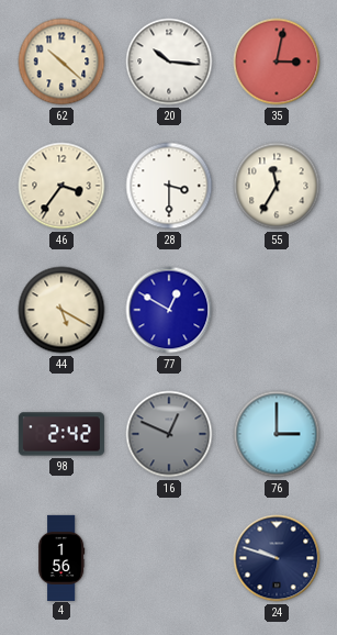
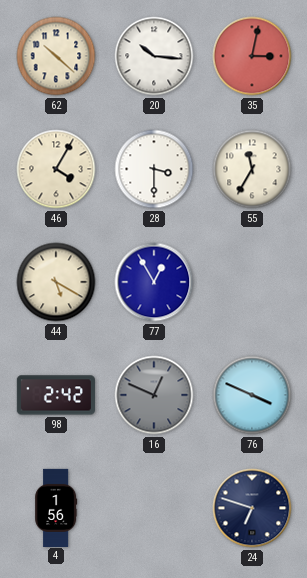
46: 3:36 -> 4:05 (56, 169)
77: 12:50 -> 12:55 (154, 282)
76: 3:00 -> 3:49 (252, 395)
24: 9:48 -> 6:48 (252, 508)
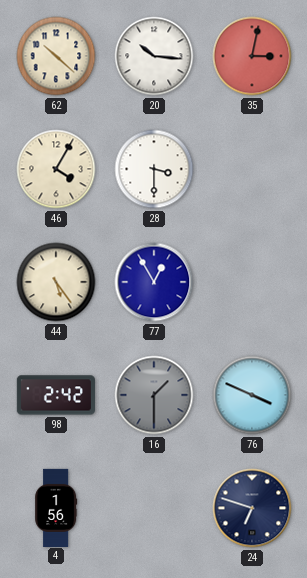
55: 11:35 -> none (252, 169)
44: 5:20 -> 5:24 (56, 282)
16: 12:49 -> 1:30 (154, 395)
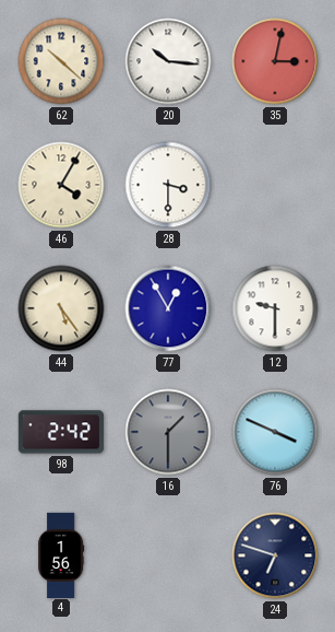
12: none -> 9:30 (275, 308)
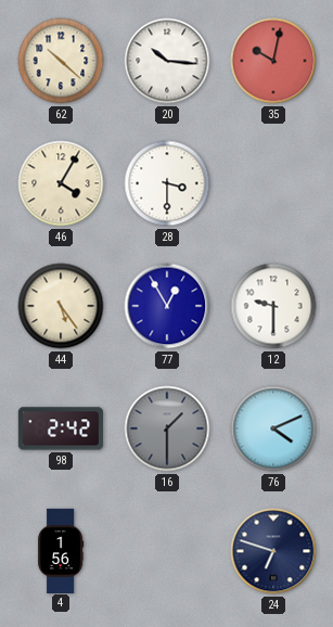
35: 3:02 -> 10:02 (273, 61)
76: 3:49 -> 4:11 (273, 428)
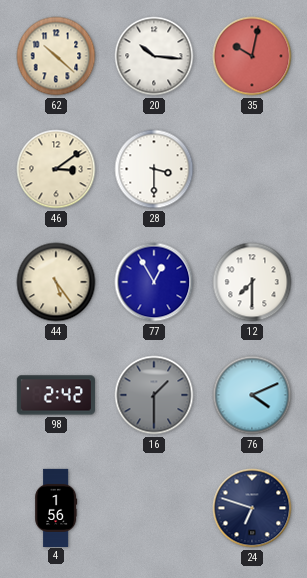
46: 4:05 -> 3:09 (56, 169)
12: 9:30 -> 7:30 (252, 282)
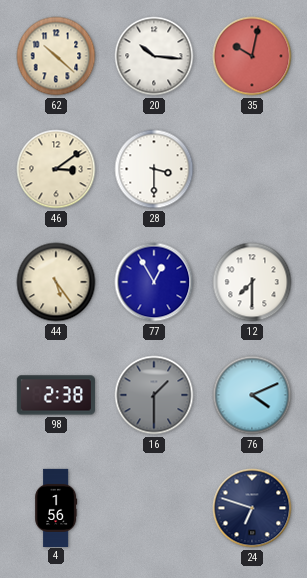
98: 2:42 -> 2:38 (56, 395)
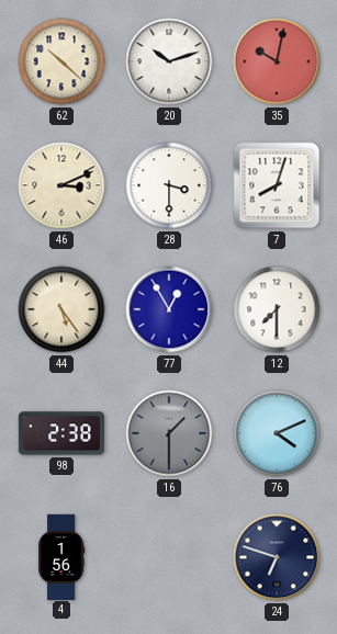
20: 10:16 -> 10:12 (169, 61)
46: 3:09 -> 3:11 (61, 185)
7: none -> 8:03 (277, 185)
